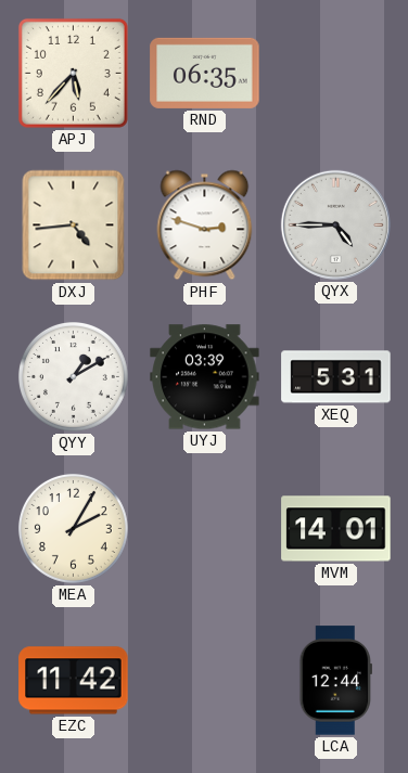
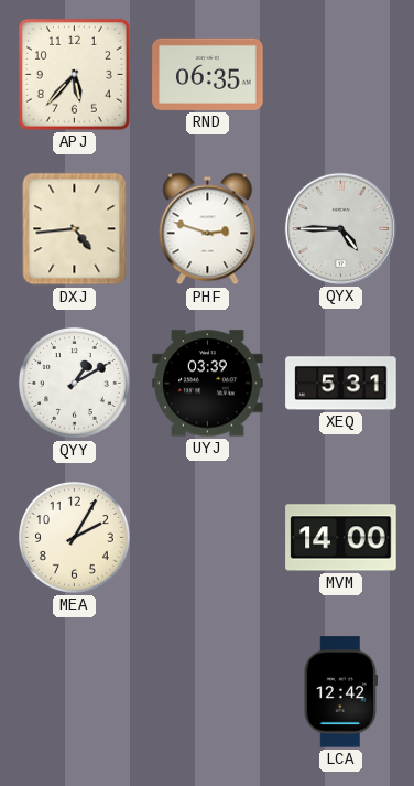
MVM: 14:01 -> 14:00 (341, 538)
EZC: 11:42 -> none (74, 681)
LCA: 12:44 -> 12:42 (340, 692)
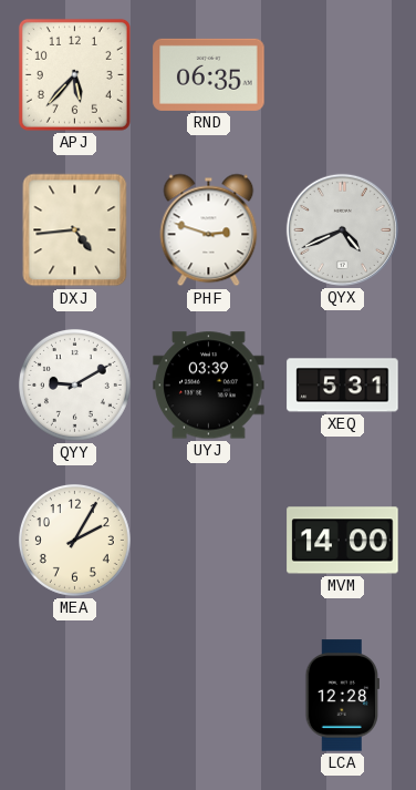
QYX: 4:45 -> 4:41 (342, 229)
QYY: 1:10 -> 9:10 (74, 384)
LCA: 12:42 -> 12:28 (342, 696)
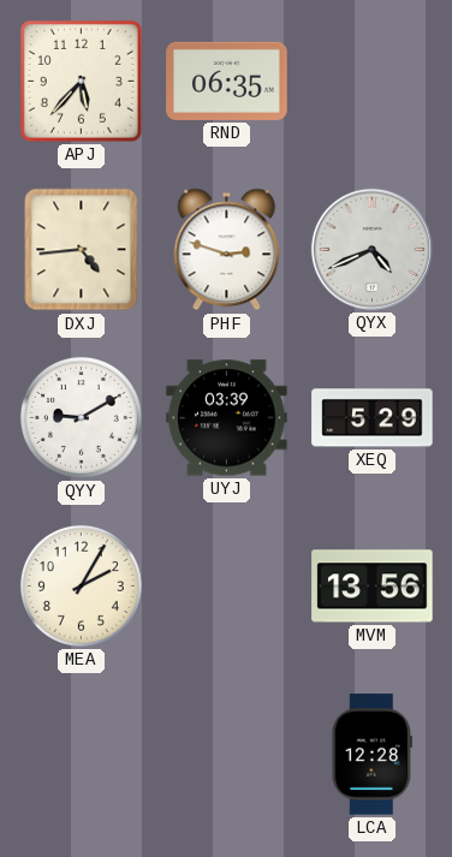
XEQ: 5:31 -> 5:29 (373, 418)
MVM: 14:00 -> 13:56 (373, 587)
